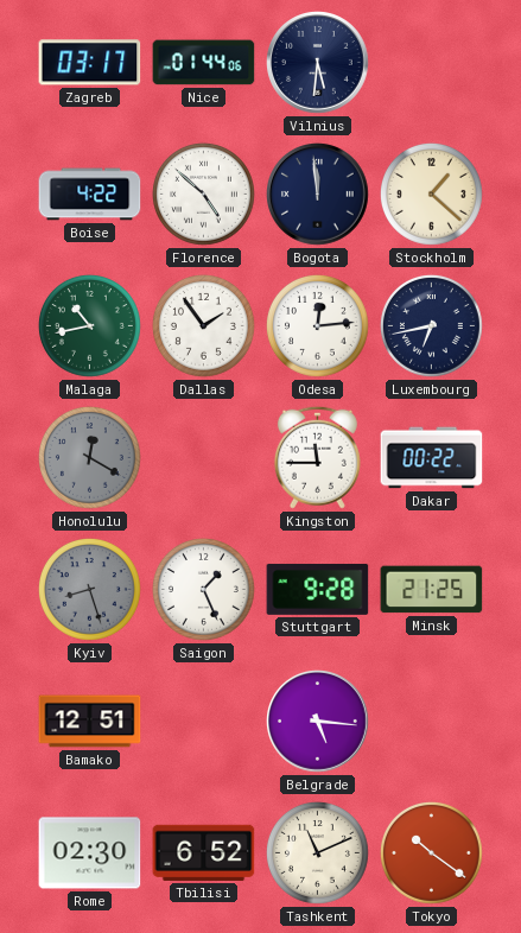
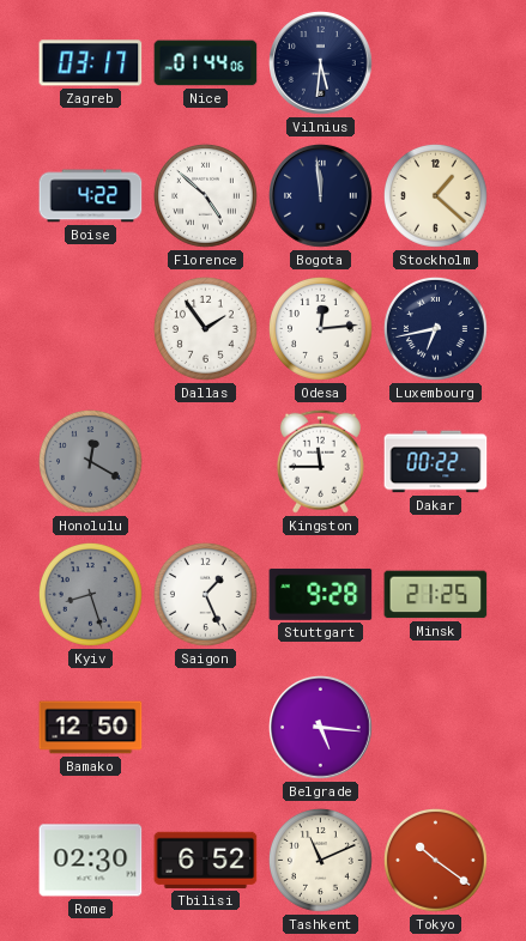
Malaga: 10:43 -> none (89, 325)
Bamako: 12:51 -> 12:50 (91, 728)
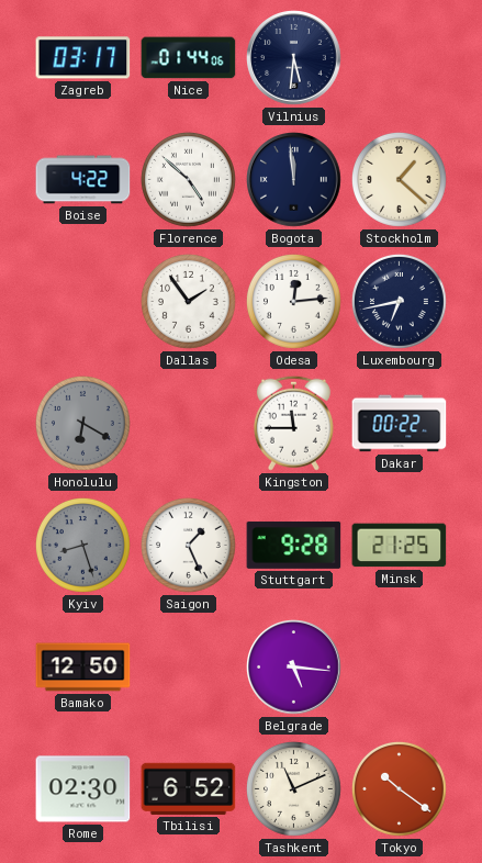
Honolulu: 12:20 -> 6:20 (82, 423)
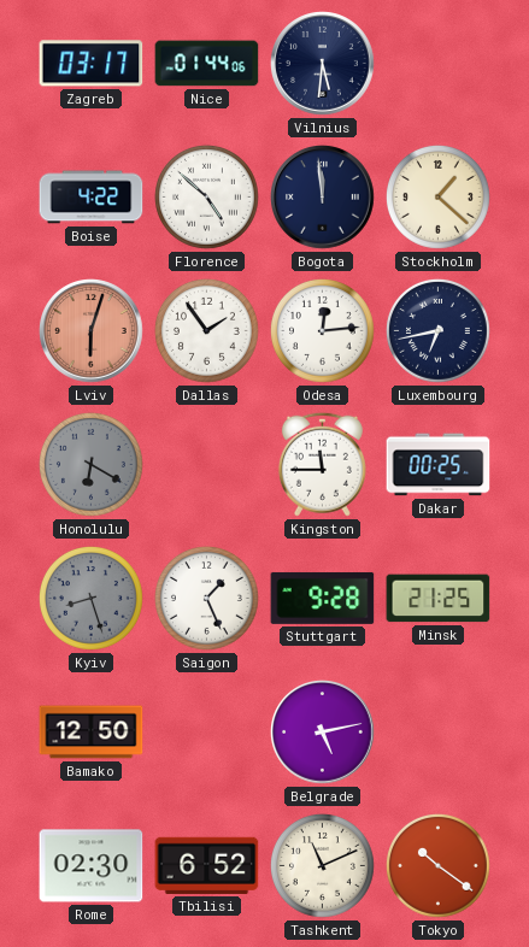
Lviv: none -> 6:03 (92, 331)
Dakar: 00:22 -> 00:25 (439, 465)
Belgrade: 5:16 -> 5:13 (323, 733)
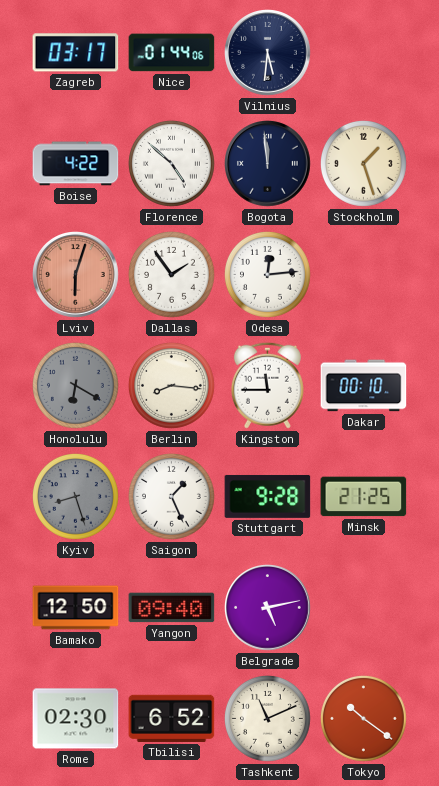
Stockholm: 1:22 -> 1:27 (363, 163)
Luxembourg: 6:43 -> none (437, 330)
Berlin: none -> 8:16 (171, 385)
Dakar: 00:25 -> 00:10 (364, 386)
Yangon: none -> 09:40 (172, 608)
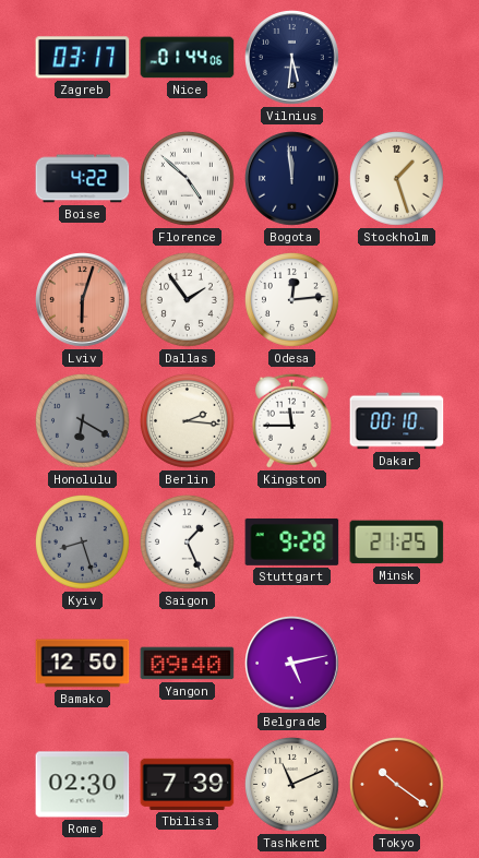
Berlin: 8:16 -> 2:16 (187, 420)
Tbilisi: 6:52 -> 7:39 (188, 784)
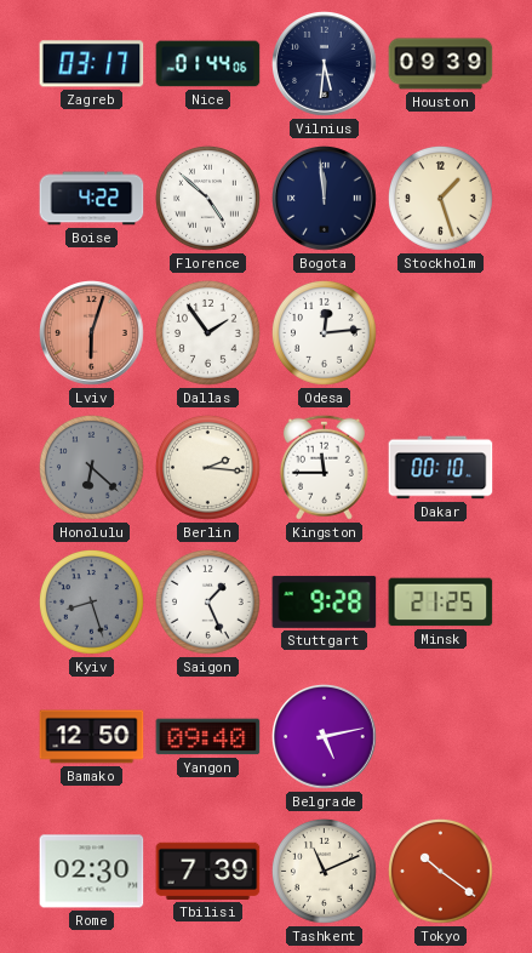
Houston: none -> 09:39 (441, 64)
Honolulu: 6:20 -> 6:22 (91, 467)
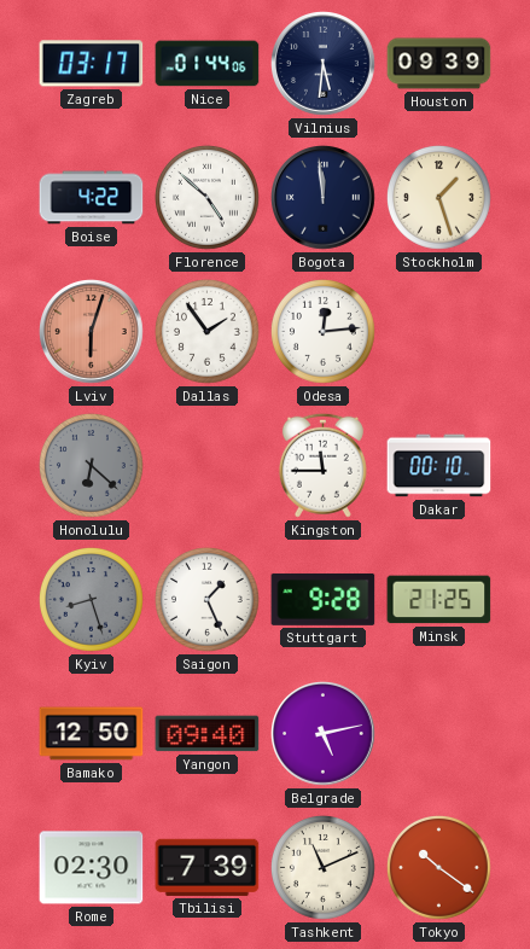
Berlin: 2:16 -> none (207, 467)
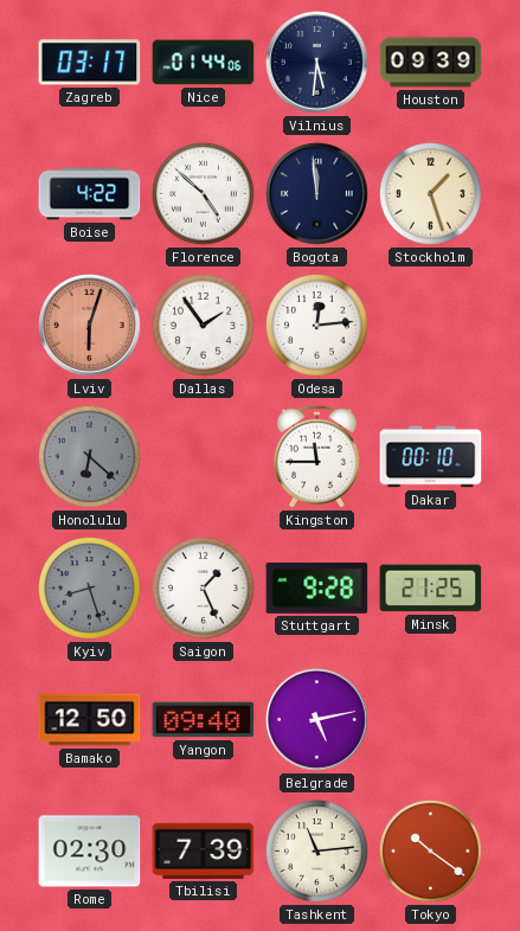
Tashkent: 11:11 -> 11:14 (316, 850)
